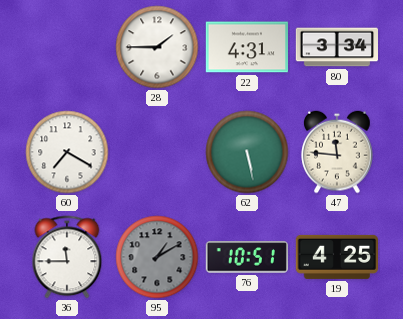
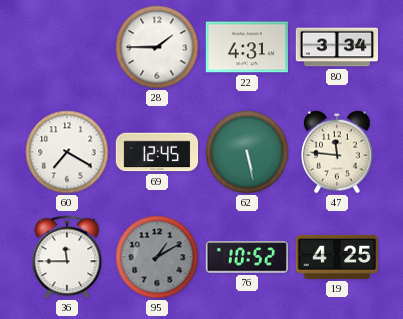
69: none -> 12:45 (157, 152)
76: 10:51 -> 10:52 (247, 257)
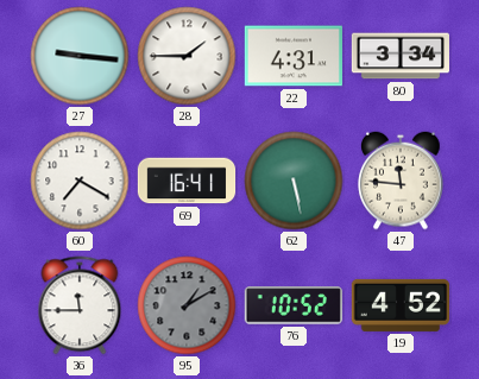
27: none -> 9:16 (80, 56)
69: 12:45 -> 16:41 (187, 181)
19: 4:25 -> 4:52 (399, 305)
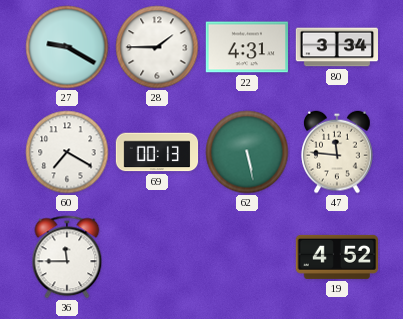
27: 9:16 -> 9:20 (67, 47)
69: 16:41 -> 00:13 (157, 152)
95: 1:10 -> none (187, 305)
76: 10:52 -> none (294, 305)
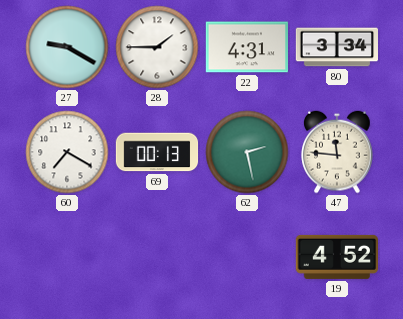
62: 5:28 -> 2:28 (247, 152)
36: 11:45 -> none (67, 257)
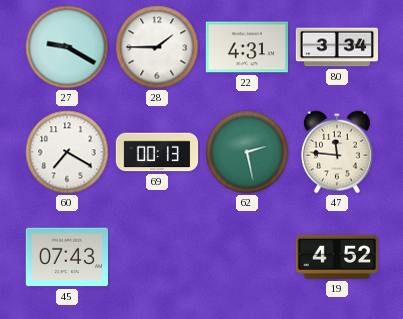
45: none -> 07:43 (66, 257)
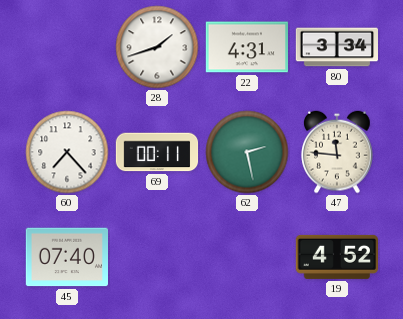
27: 9:20 -> none (67, 47)
28: 1:45 -> 1:42 (157, 47)
60: 7:20 -> 7:23 (67, 152)
69: 00:13 -> 00:11 (157, 152)
45: 07:43 -> 07:40 (66, 257)
